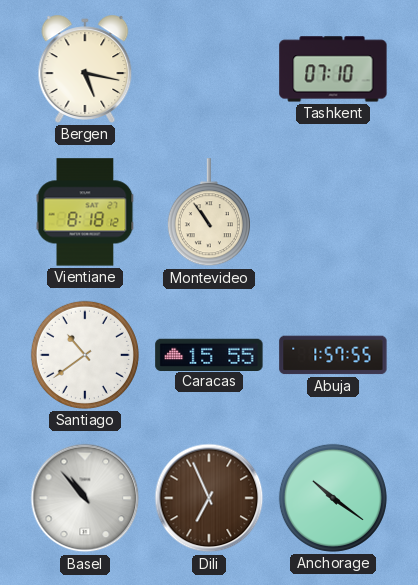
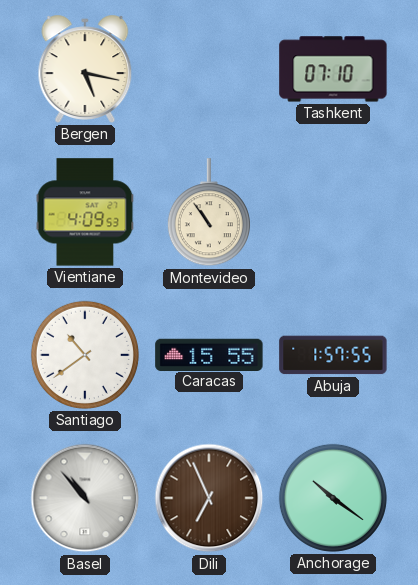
Vientiane: 8:18 -> 4:09 (85, 212)
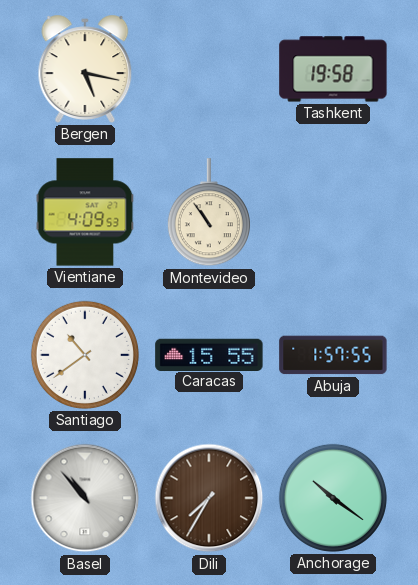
Tashkent: 07:10 -> 19:58 (333, 69)
Dili: 6:56 -> 7:35 (209, 498)
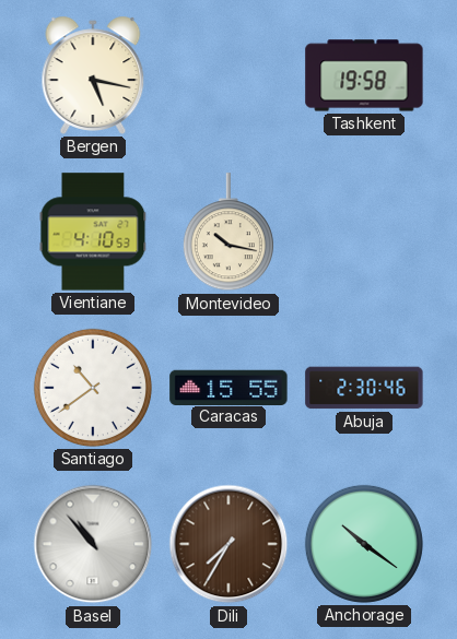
Vientiane: 4:09 -> 4:10 (93, 232)
Montevideo: 10:54 -> 10:17 (228, 233)
Abuja: 1:57 -> 2:30 (364, 388)
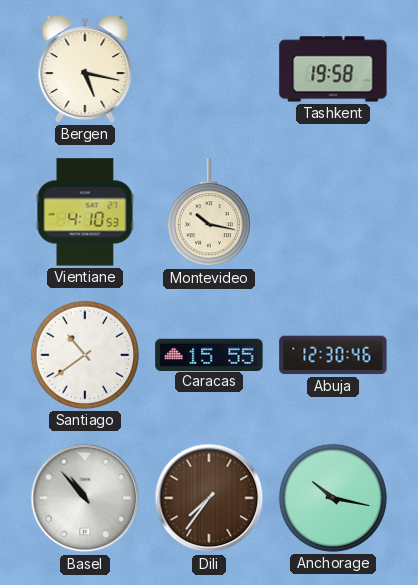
Abuja: 2:30 -> 12:30 (333, 355)
Dili: 7:35 -> 7:36 (209, 498)
Anchorage: 10:21 -> 10:17 (333, 498)
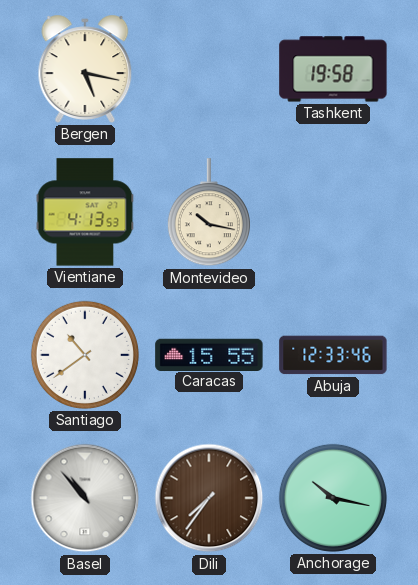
Vientiane: 4:10 -> 4:13 (85, 212)
Abuja: 12:30 -> 12:33 (333, 355)
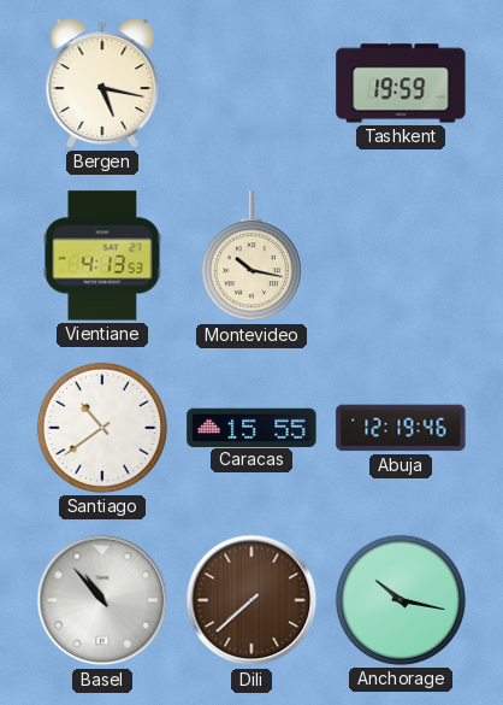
Tashkent: 19:58 -> 19:59 (401, 83)
Abuja: 12:33 -> 12:19 (401, 428)
Dili: 7:36 -> 7:38 (251, 600)
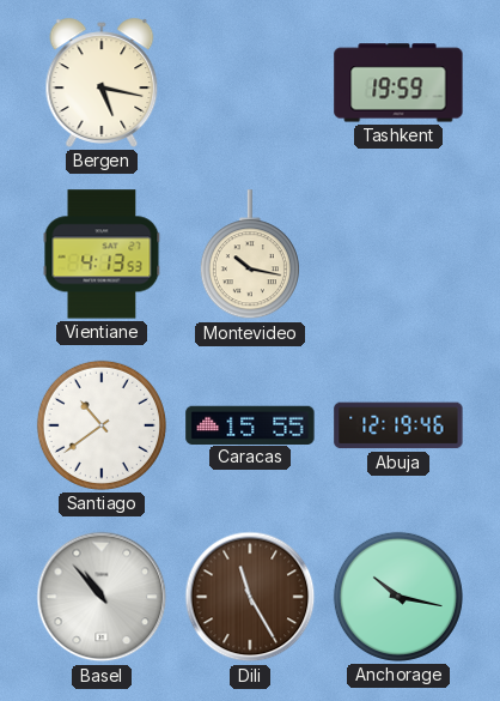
Dili: 7:38 -> 11:25 (250, 597)
